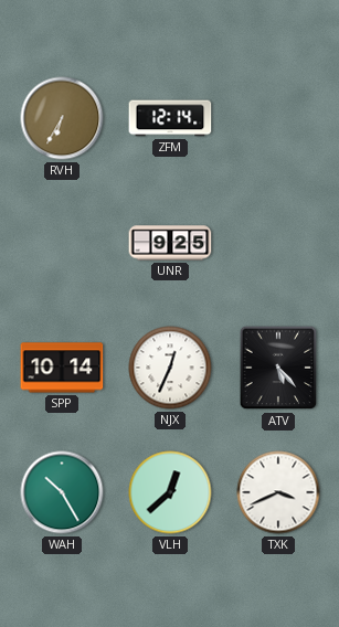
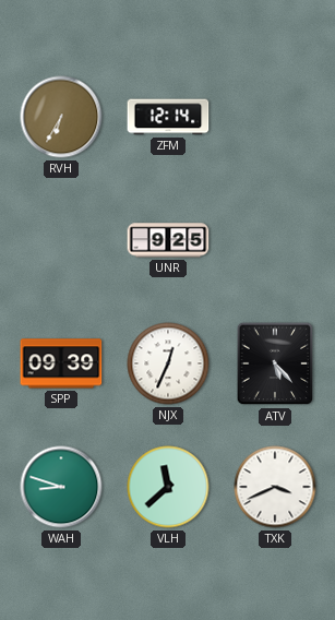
SPP: 10:14 -> 09:39 (61, 363)
WAH: 10:25 -> 8:48 (61, 487)
VLH: 12:38 -> 11:38 (168, 487)
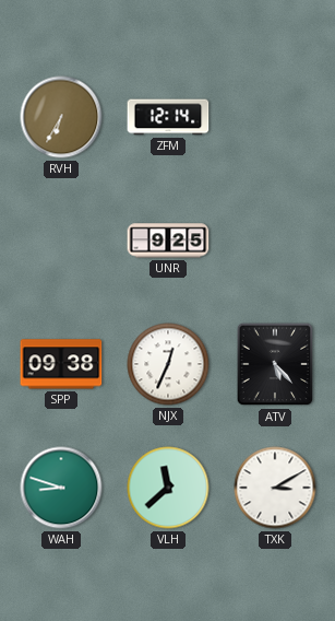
SPP: 09:39 -> 09:38 (61, 364)
TXK: 3:41 -> 3:10 (275, 488)
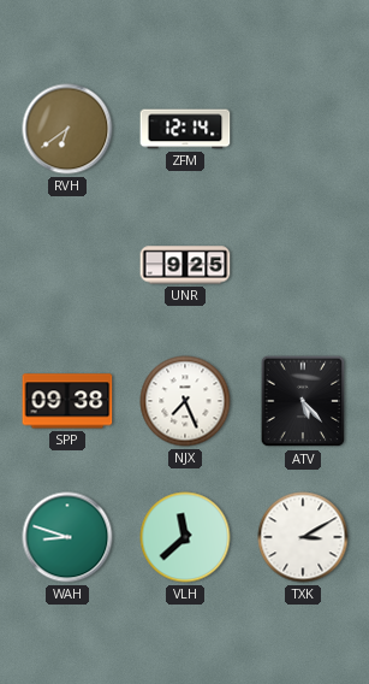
RVH: 6:35 -> 6:39 (67, 129)
NJX: 12:34 -> 7:26 (185, 401)
